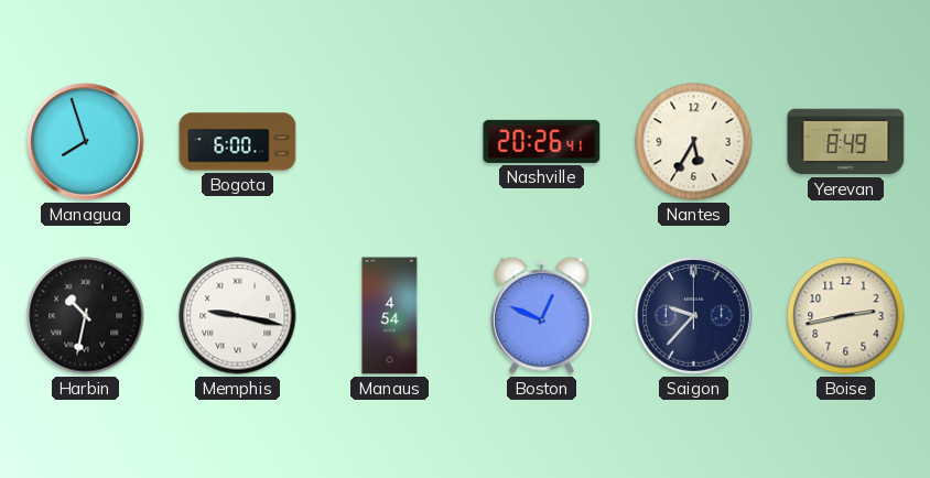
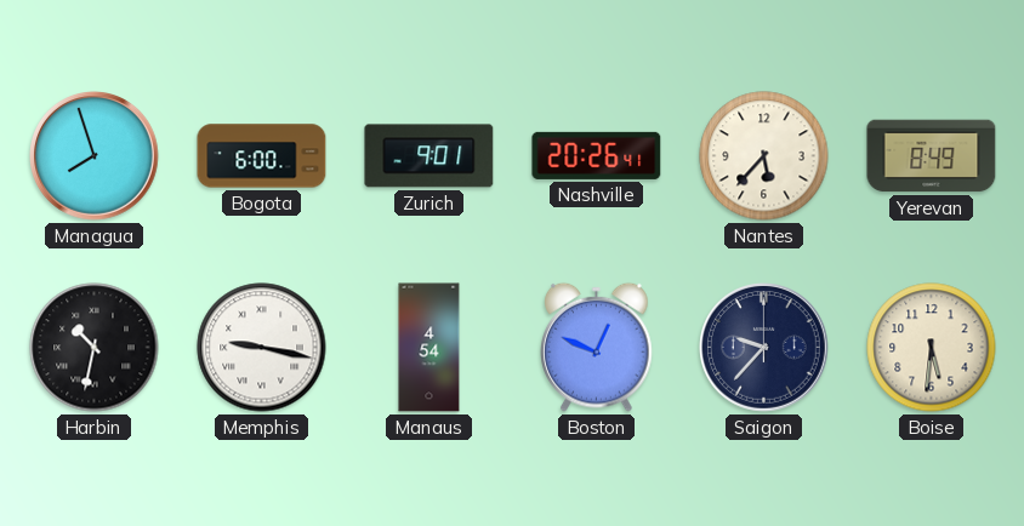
Zurich: none -> 9:01 (429, 156)
Nantes: 5:35 -> 5:37 (764, 156)
Boise: 2:43 -> 5:31 (932, 348)
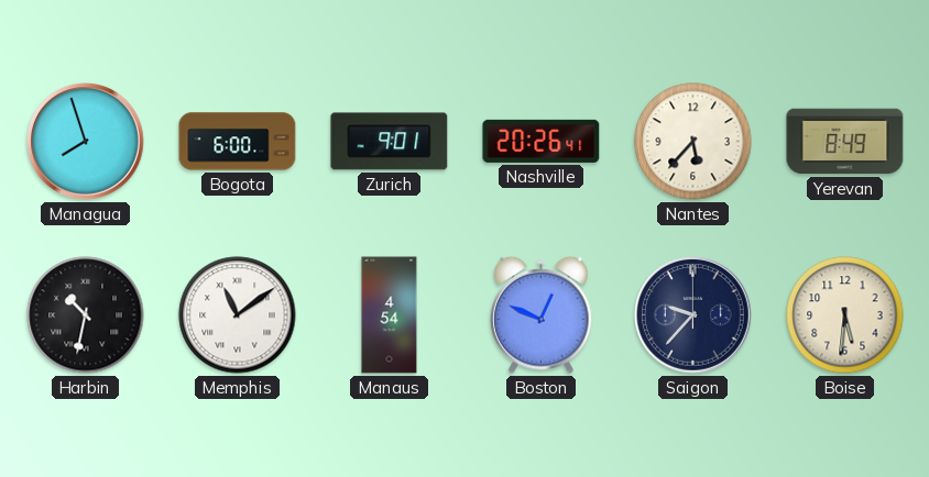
Memphis: 9:17 -> 11:09 (238, 315)
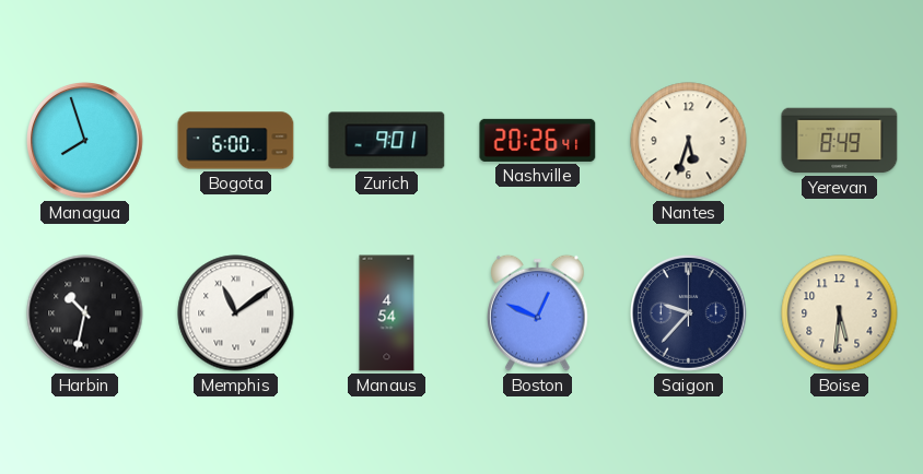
Nantes: 5:37 -> 5:33 (689, 141)
